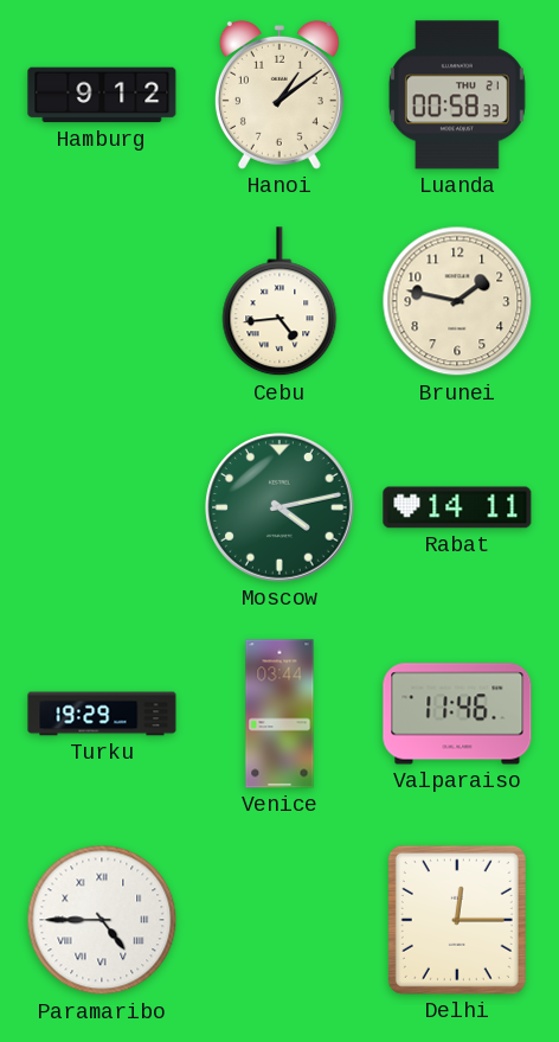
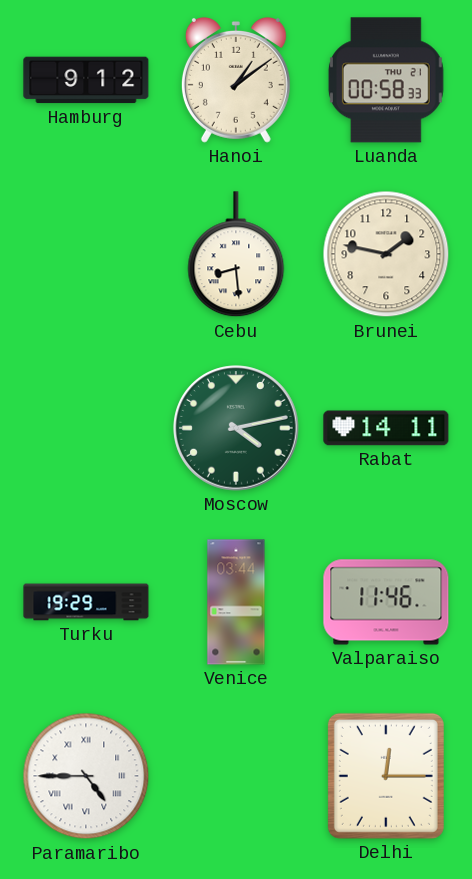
Cebu: 4:44 -> 8:29 (236, 255)
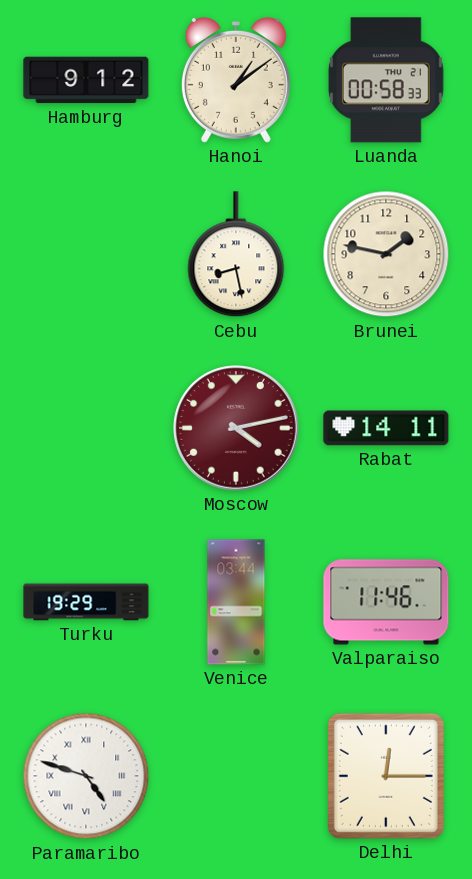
Cebu: 8:29 -> 8:28 (236, 255)
Moscow dial: green -> burgundy (236, 428)
Paramaribo: 4:45 -> 4:48 (86, 776)
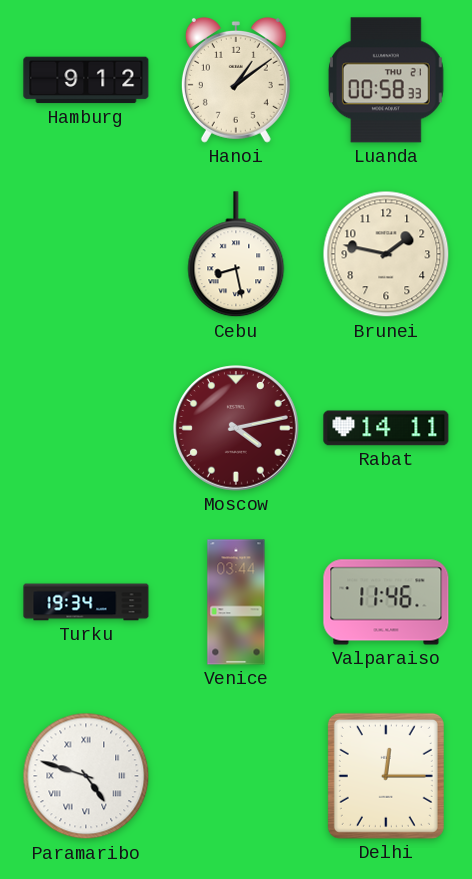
Turku: 19:29 -> 19:34 (86, 602)
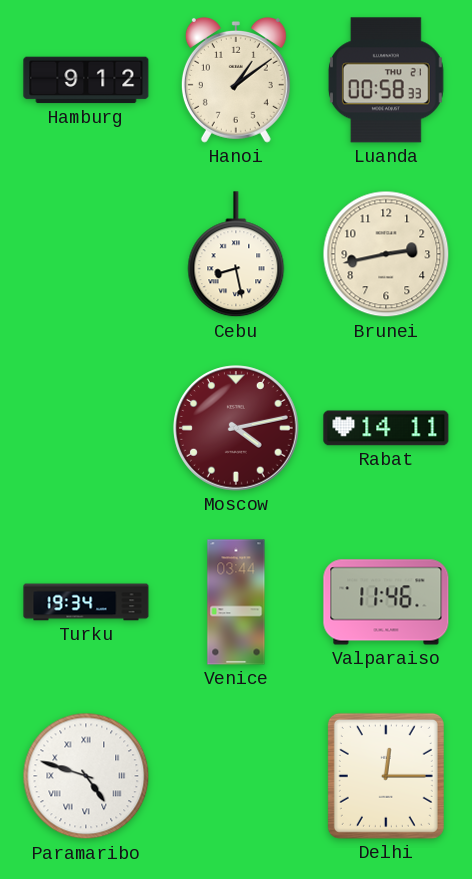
Brunei: 1:47 -> 2:43 (386, 254)
